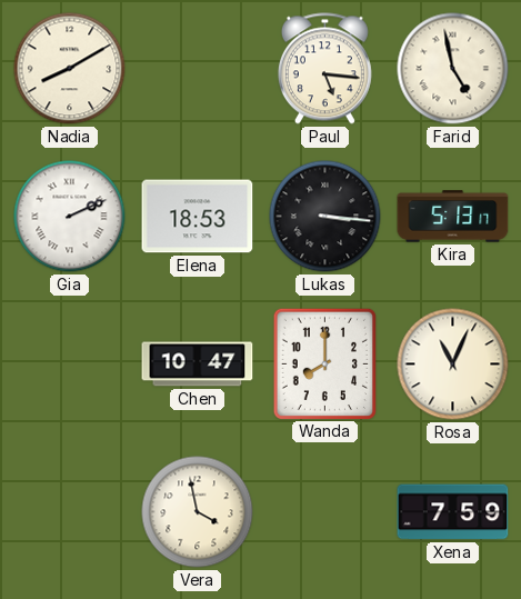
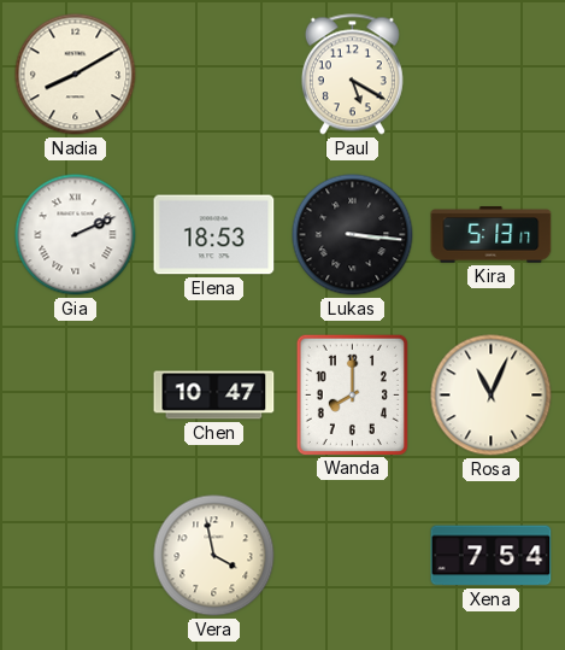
Paul: 5:16 -> 5:20 (352, 75)
Farid: 4:58 -> none (453, 69)
Xena: 7:59 -> 7:54 (492, 556)
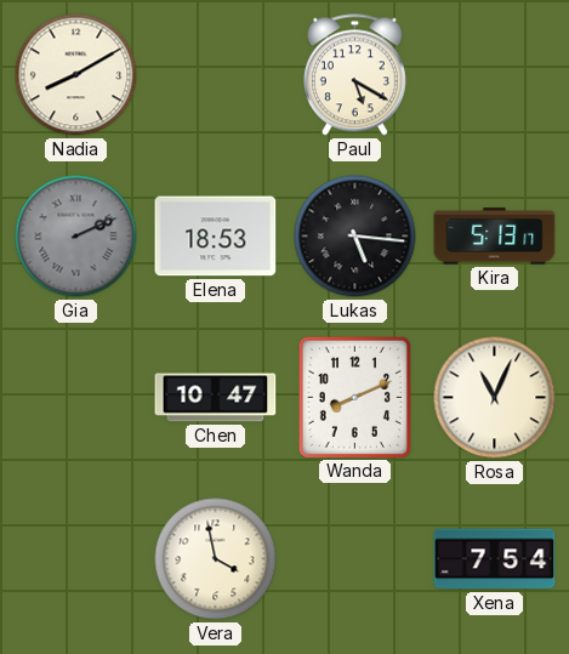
Gia dial: white -> grey (76, 237)
Lukas: 3:16 -> 5:16 (355, 237)
Wanda: 8:00 -> 8:11 (354, 397)
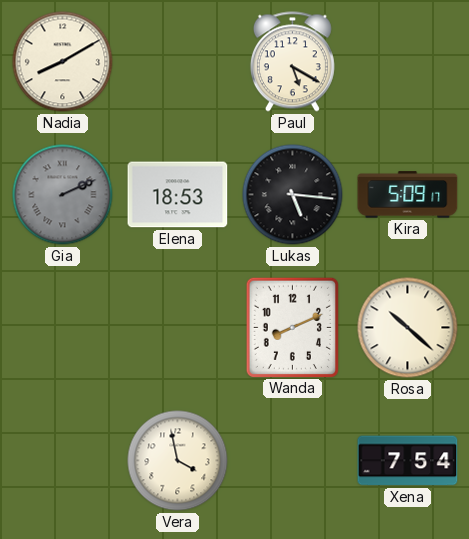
Kira: 5:13 -> 5:09 (408, 195)
Chen: 10:47 -> none (216, 398)
Rosa: 11:04 -> 10:22 (408, 328)
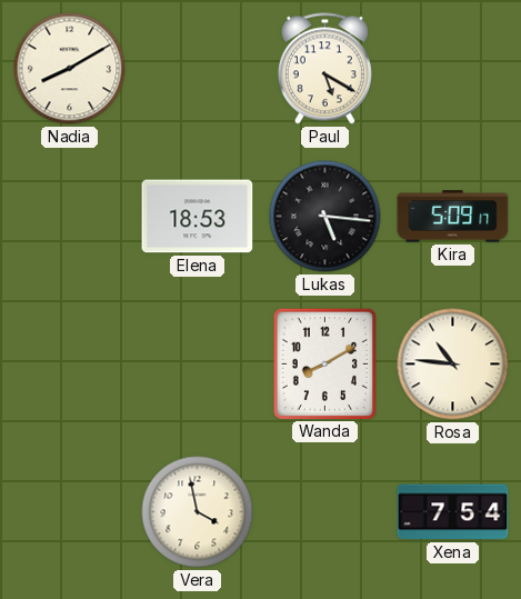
Gia: 2:11 -> none (63, 195)
Wanda: 8:11 -> 8:10 (324, 363)
Rosa: 10:22 -> 10:46 (453, 365)
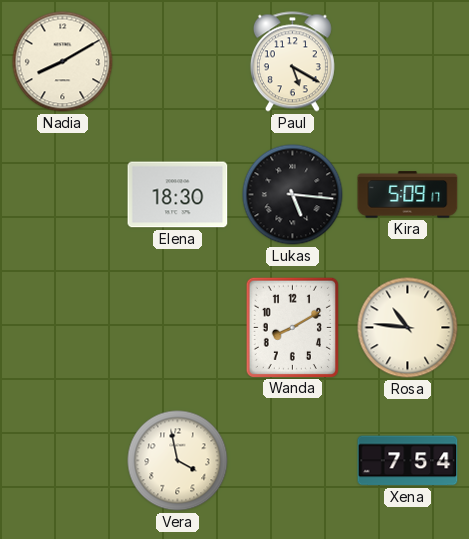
Elena: 18:53 -> 18:30 (178, 195)
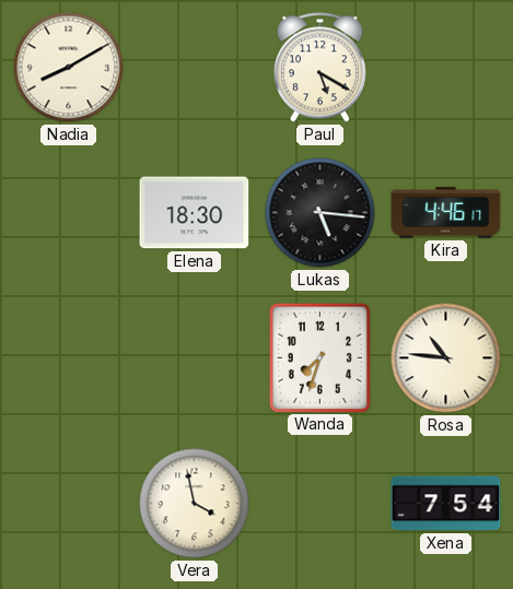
Kira: 5:09 -> 4:46 (446, 213)
Wanda: 8:10 -> 7:33 (319, 357)
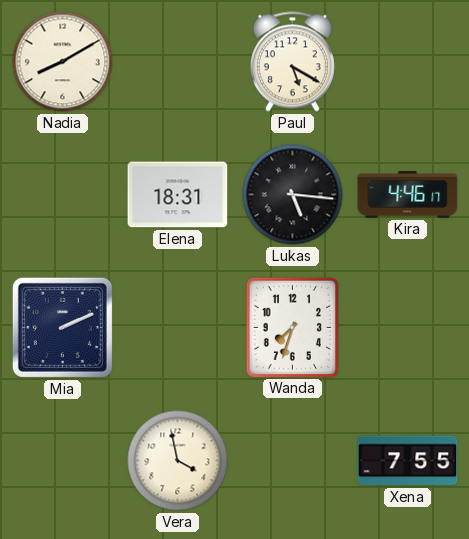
Elena: 18:30 -> 18:31 (178, 195)
Mia: none -> 2:11 (62, 327)
Rosa: 10:46 -> none (446, 358)
Xena: 7:54 -> 7:55 (408, 461)
